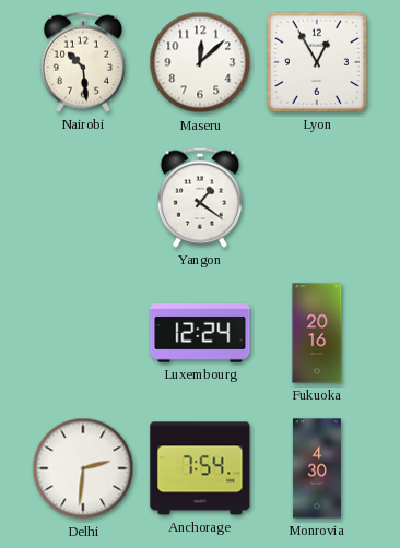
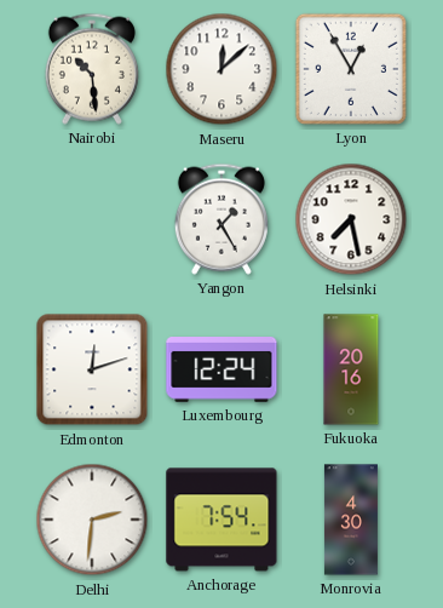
Yangon: 1:21 -> 1:25 (221, 219)
Helsinki: none -> 7:28 (351, 219)
Edmonton: none -> 12:12 (92, 369)
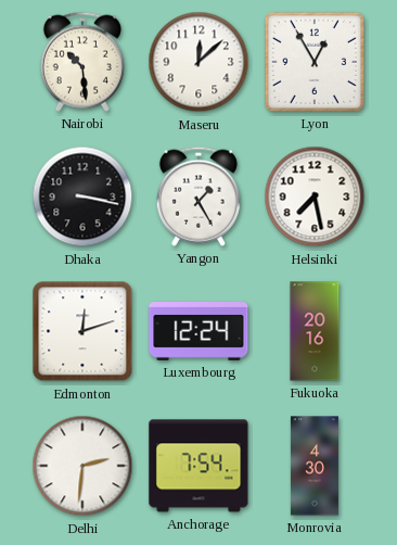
Dhaka: none -> 3:17 (82, 197)
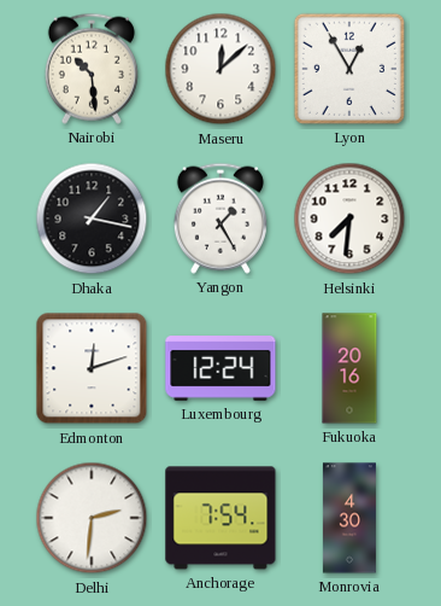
Dhaka: 3:17 -> 1:17 (92, 218)
Helsinki: 7:28 -> 7:31 (349, 218)
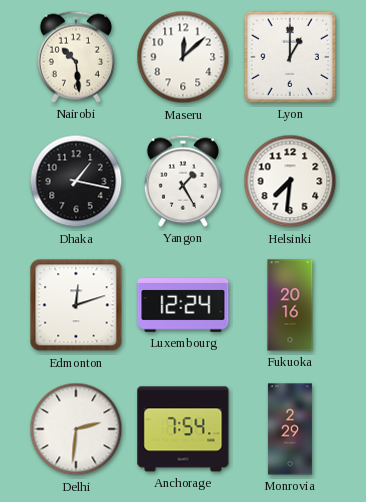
Lyon: 12:55 -> 1:00 (290, 57)
Monrovia: 4:30 -> 2:29 (290, 429)
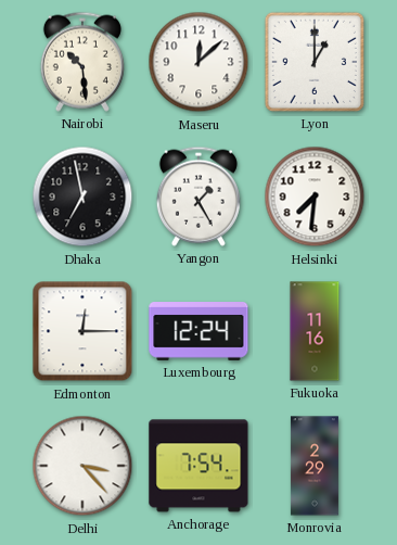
Dhaka: 1:17 -> 6:58 (82, 197)
Edmonton: 12:12 -> 12:15 (82, 331)
Fukuoka: 20:16 -> 11:16 (315, 331)
Delhi: 2:31 -> 3:23 (82, 466)
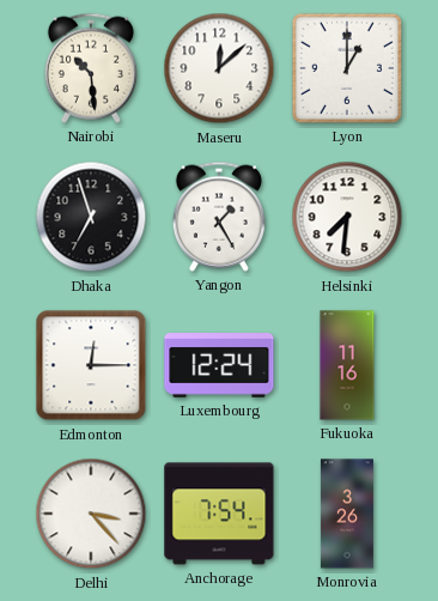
Dhaka: 6:58 -> 6:57 (91, 217)
Monrovia: 2:29 -> 3:26 (347, 514)
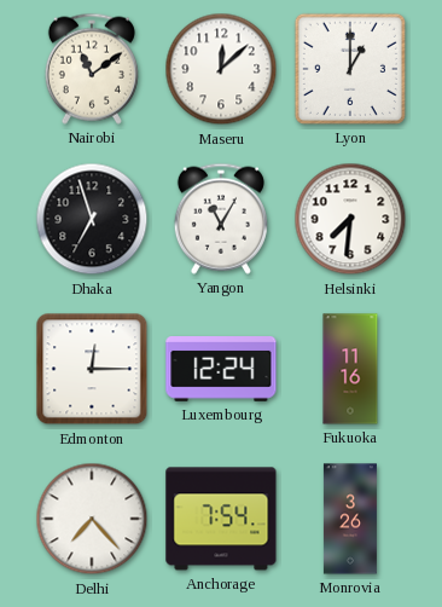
Nairobi: 10:29 -> 11:09 (92, 69)
Yangon: 1:25 -> 11:05 (221, 219)
Delhi: 3:23 -> 7:23 (92, 519)
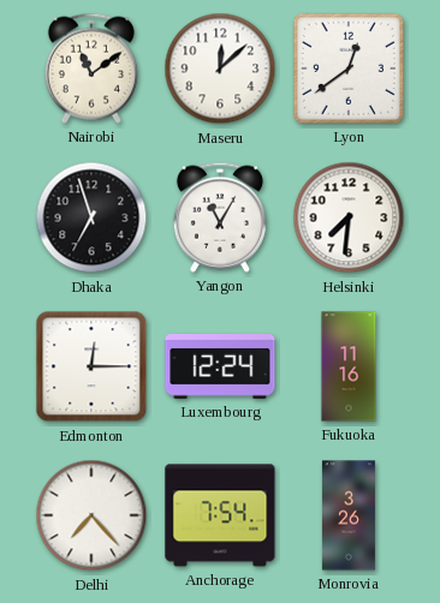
Lyon: 1:00 -> 12:39 (349, 68)
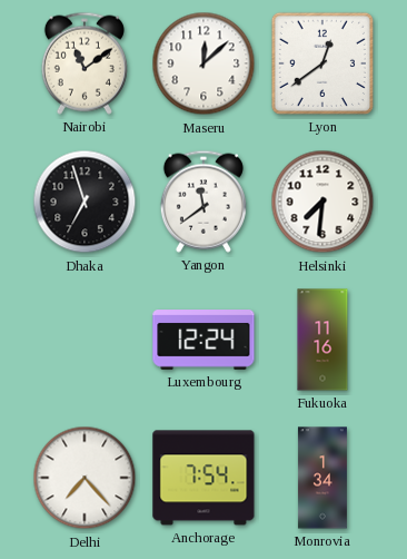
Yangon: 11:05 -> 11:39 (203, 202)
Edmonton: 12:15 -> none (91, 366)
Monrovia: 3:26 -> 1:34 (322, 478)
